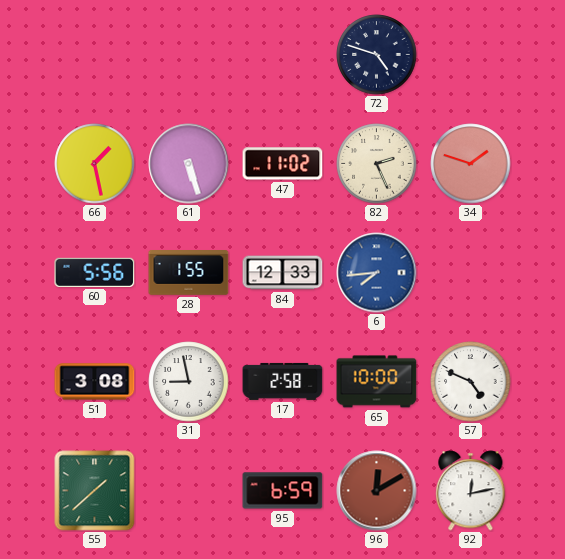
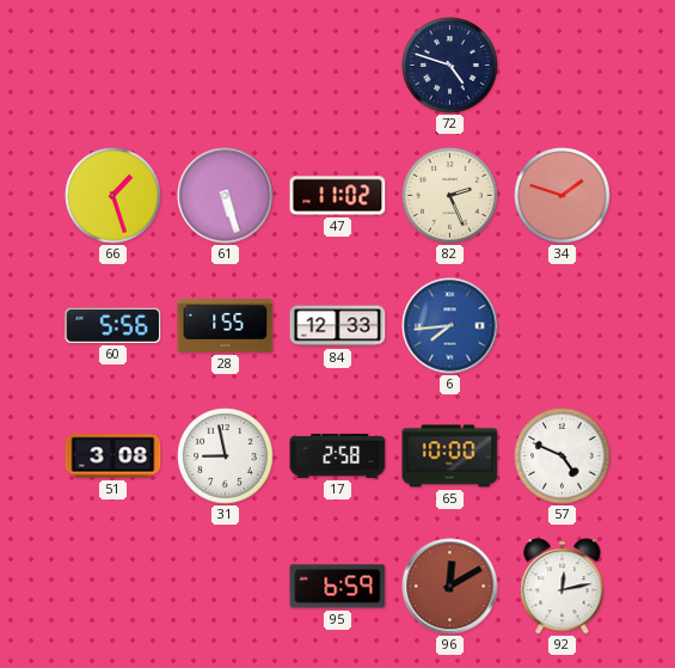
66: 1:28 -> 1:27 (113, 196)
55: 1:38 -> none (95, 491)
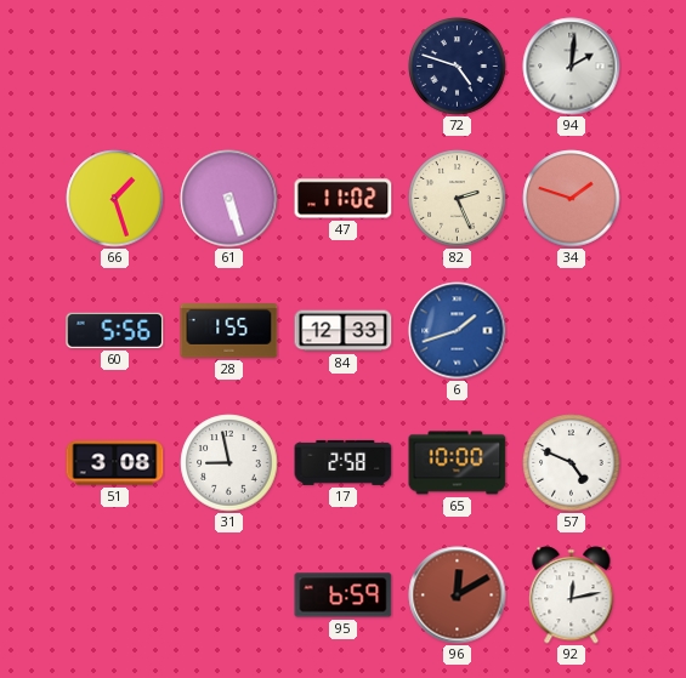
94: none -> 2:01 (572, 67)
6: 7:44 -> 1:42 (458, 331)
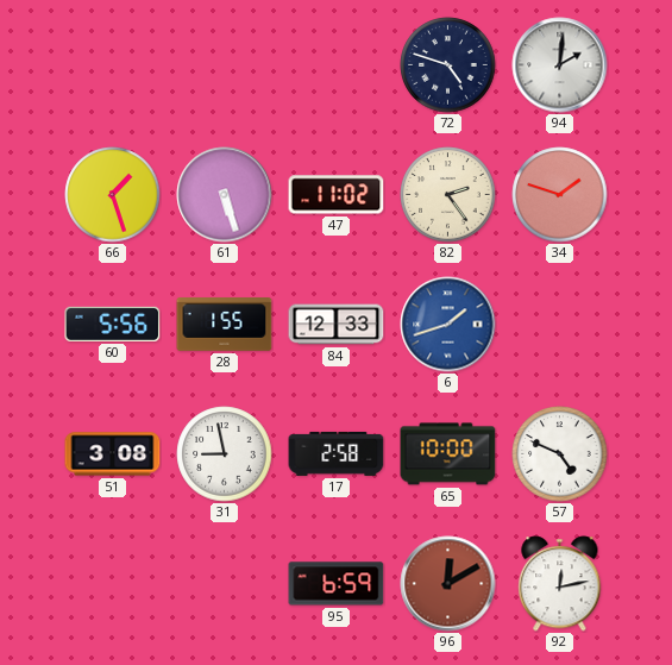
82: 2:26 -> 2:24 (448, 195)
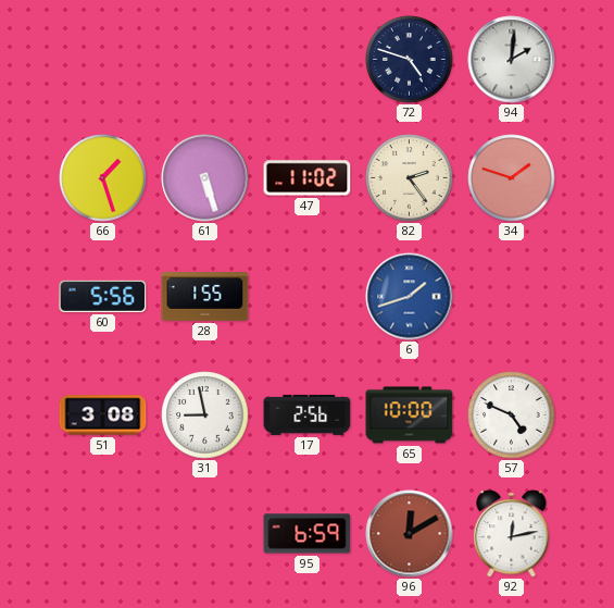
84: 12:33 -> none (337, 325)
17: 2:58 -> 2:56 (308, 414)
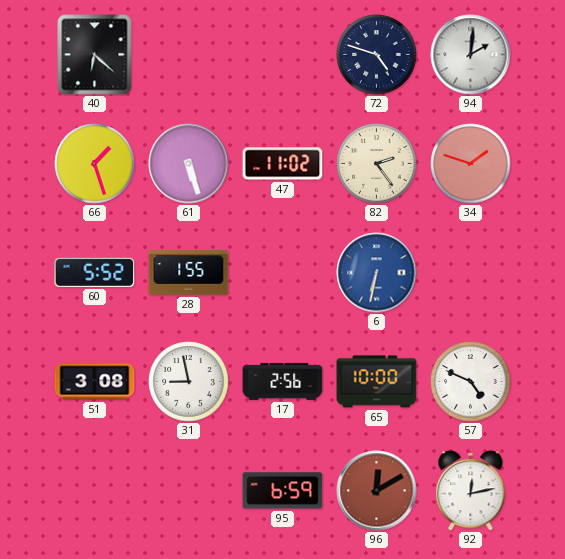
40: none -> 6:22 (95, 55)
60: 5:56 -> 5:52 (95, 272)
6: 1:42 -> 6:32 (377, 273)
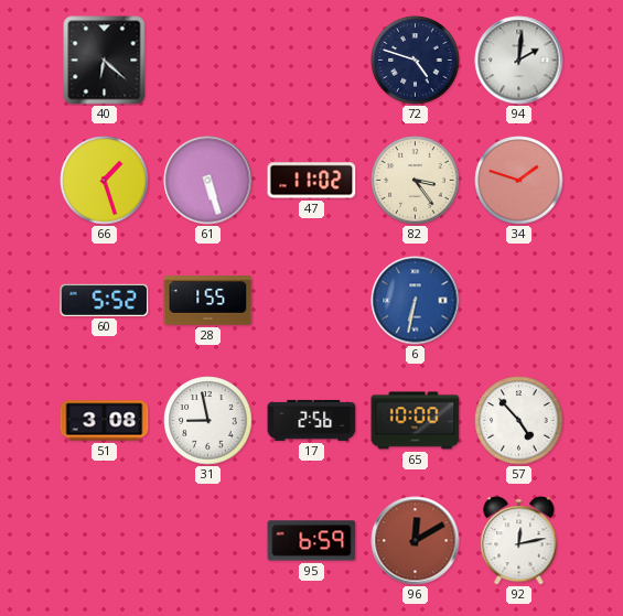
82: 2:24 -> 3:24 (416, 181)
57: 4:49 -> 4:53 (519, 421)
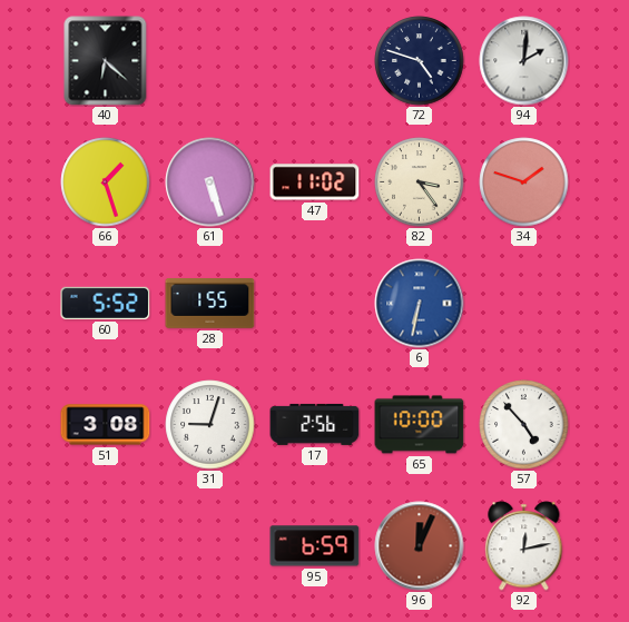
31: 8:58 -> 9:03 (210, 425)
96: 12:10 -> 12:04 (420, 546)
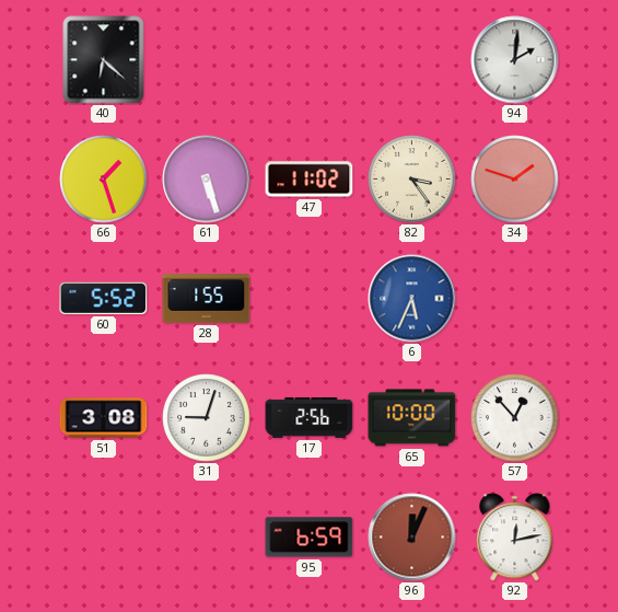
72: 4:48 -> none (420, 61)
6: 6:32 -> 5:34 (412, 299)
57: 4:53 -> 12:53 (515, 418)
